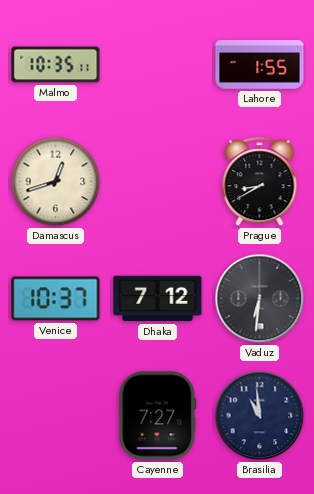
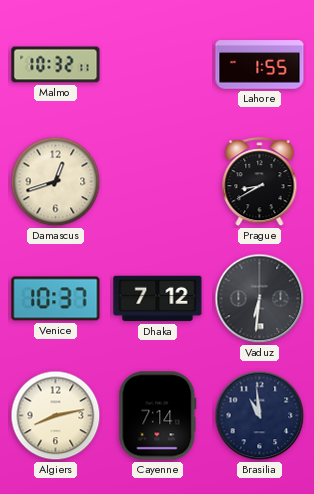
Malmo: 10:35 -> 10:32 (56, 65)
Algiers: none -> 8:13 (56, 416)
Cayenne: 7:27 -> 7:14 (158, 416)
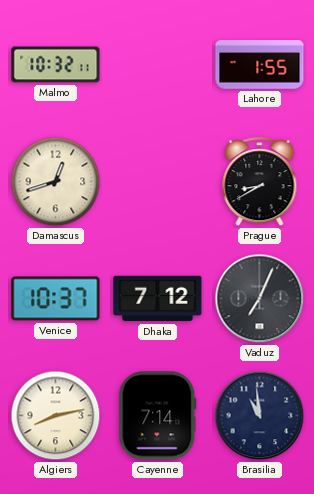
Vaduz: 6:31 -> 7:04 (260, 299)
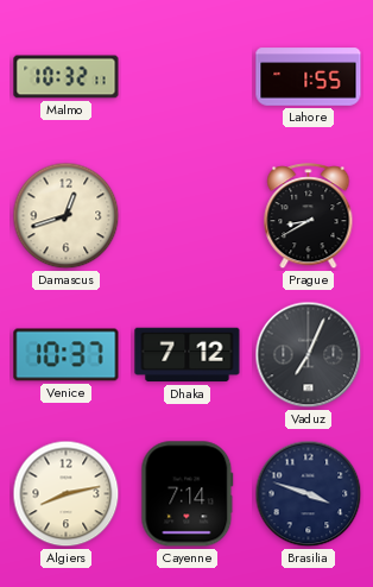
Brasilia: 10:59 -> 3:48 (309, 494)
